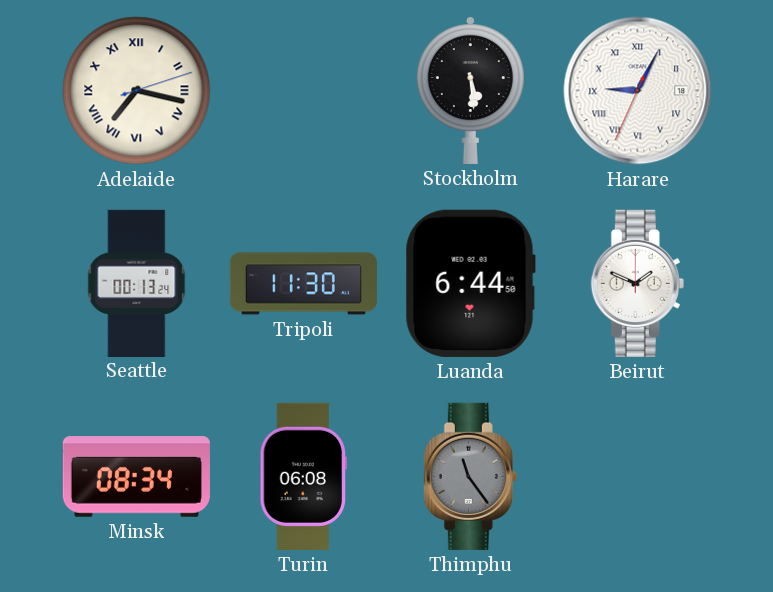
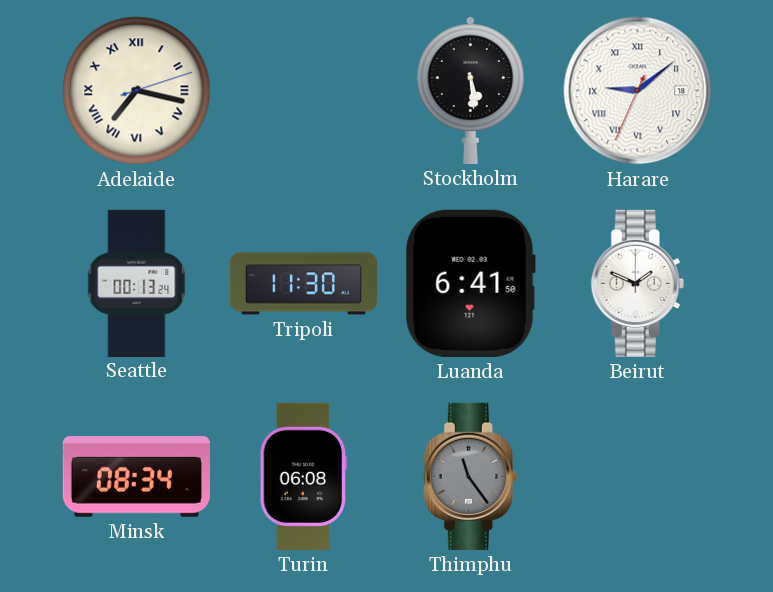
Harare: 9:04 -> 9:08 (638, 91)
Luanda: 6:44 -> 6:41 (470, 283)
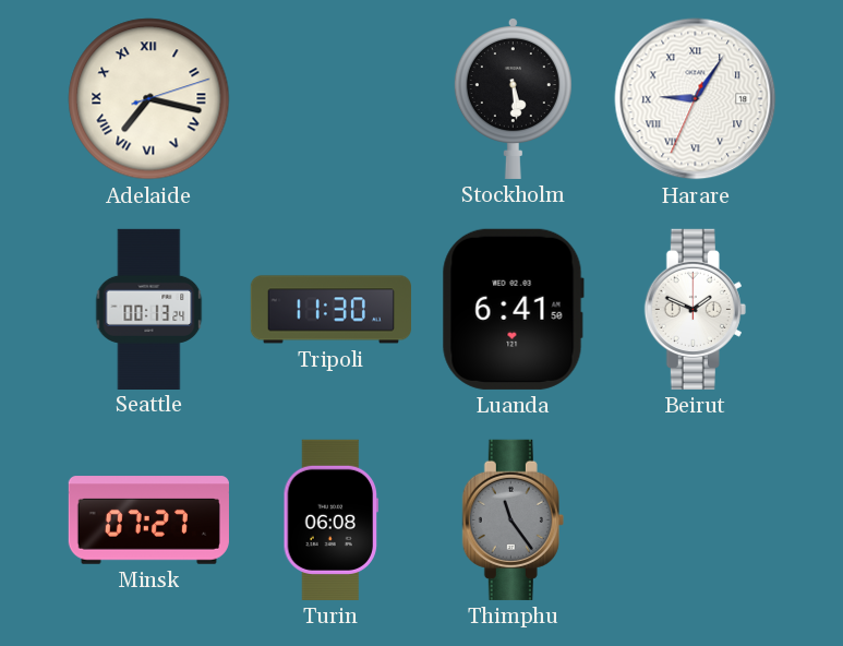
Harare: 9:08 -> 9:05 (696, 99)
Minsk: 08:34 -> 07:27 (148, 521)
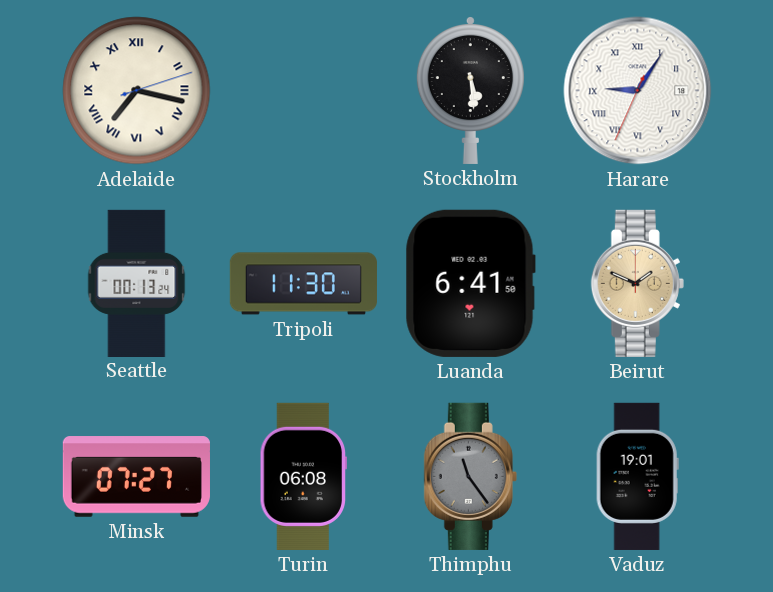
Beirut dial: white -> champagne (637, 283)
Vaduz: none -> 19:01 (637, 476)
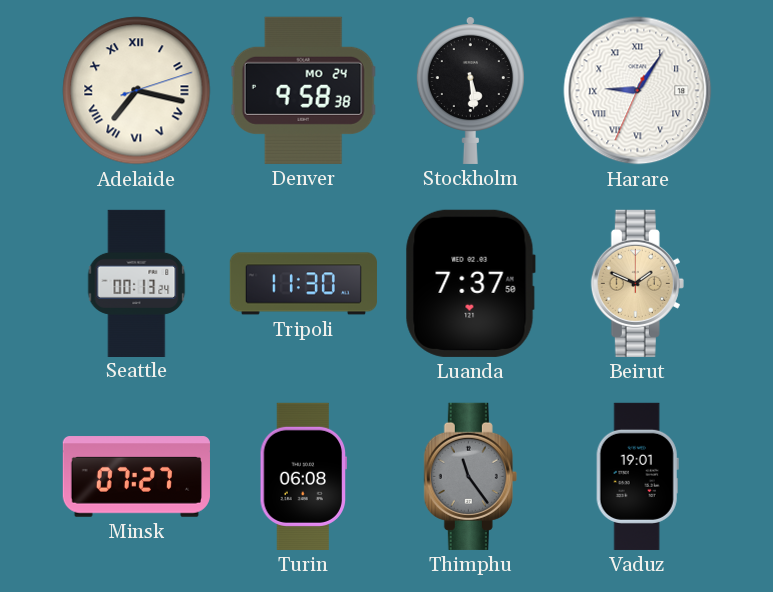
Denver: none -> 9:58 (303, 90)
Luanda: 6:41 -> 7:37 (470, 283)
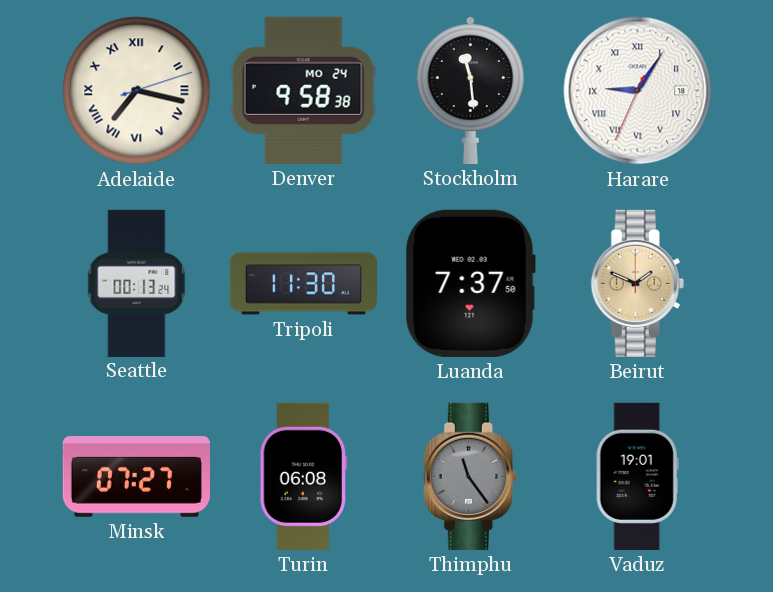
Stockholm: 5:29 -> 11:29 (470, 90)
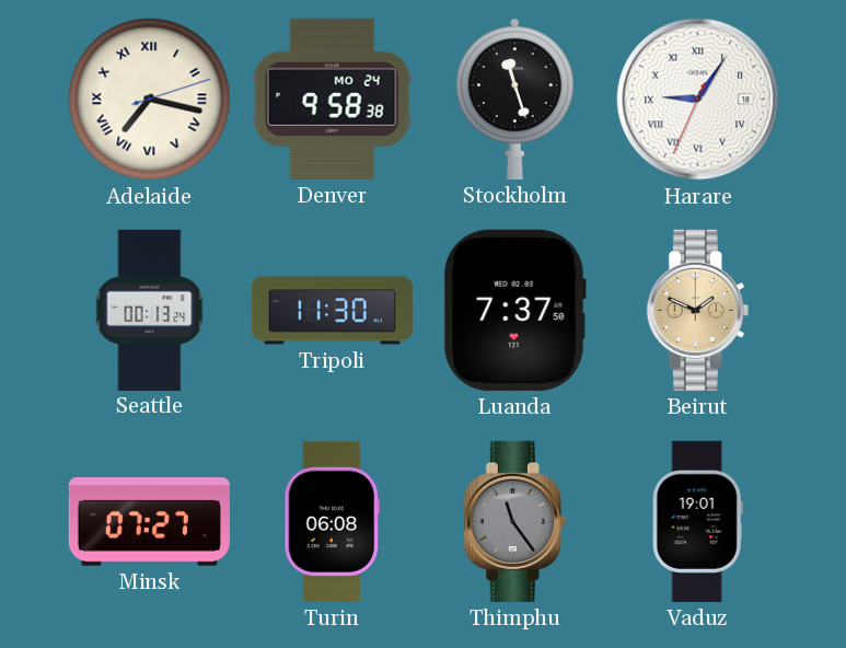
Stockholm: 11:29 -> 11:27 (514, 99)
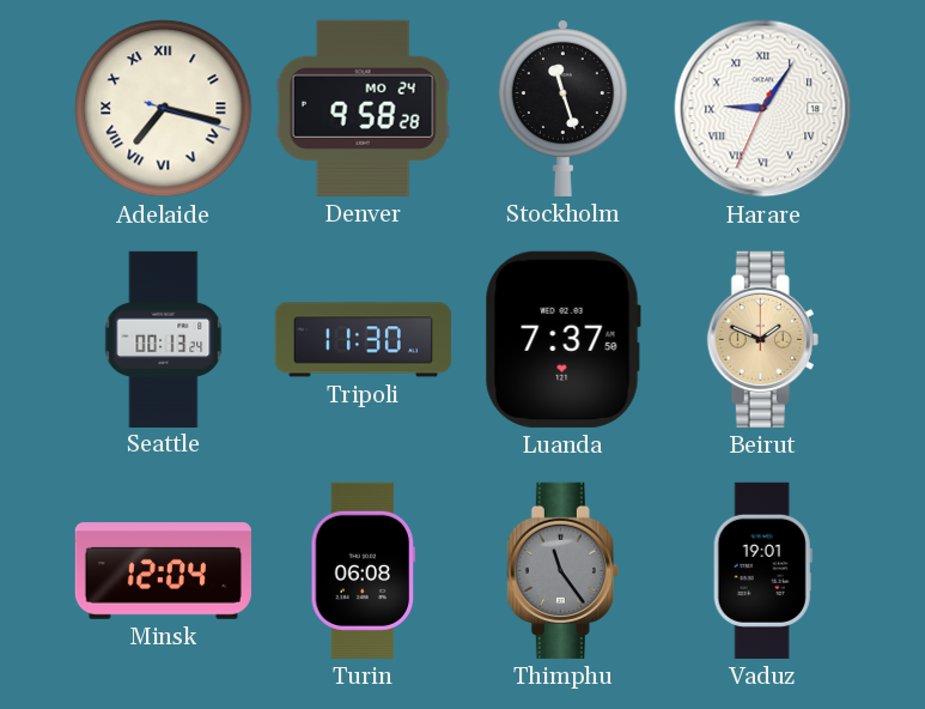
Adelaide: 7:17:12 -> 7:17:18 (164, 109)
Denver: 9:58:38 -> 9:58:28 (363, 108)
Minsk: 07:27 -> 12:04 (163, 571)
